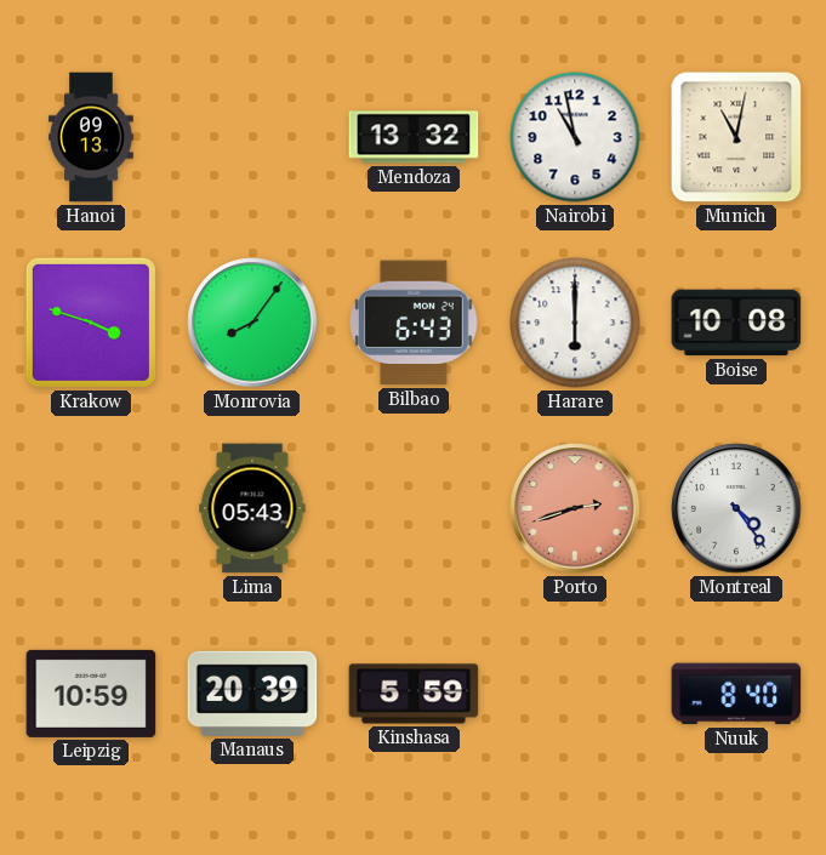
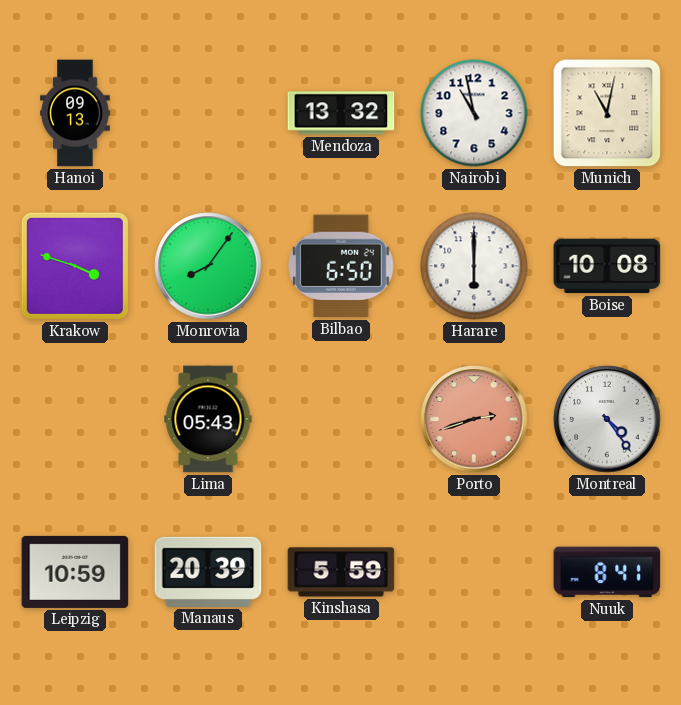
Bilbao: 6:43 -> 6:50 (342, 266)
Nuuk: 8:40 -> 8:41 (607, 572)
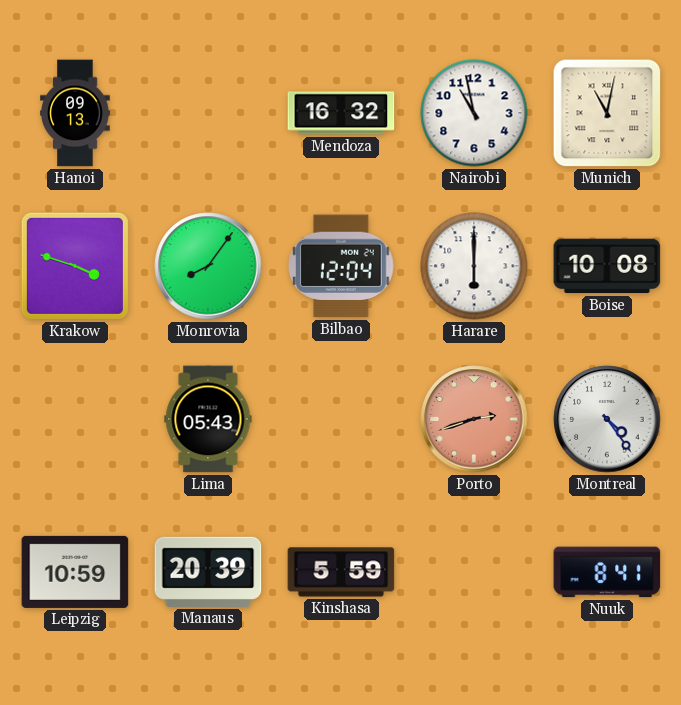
Mendoza: 13:32 -> 16:32 (341, 113)
Bilbao: 6:50 -> 12:04 (342, 266)
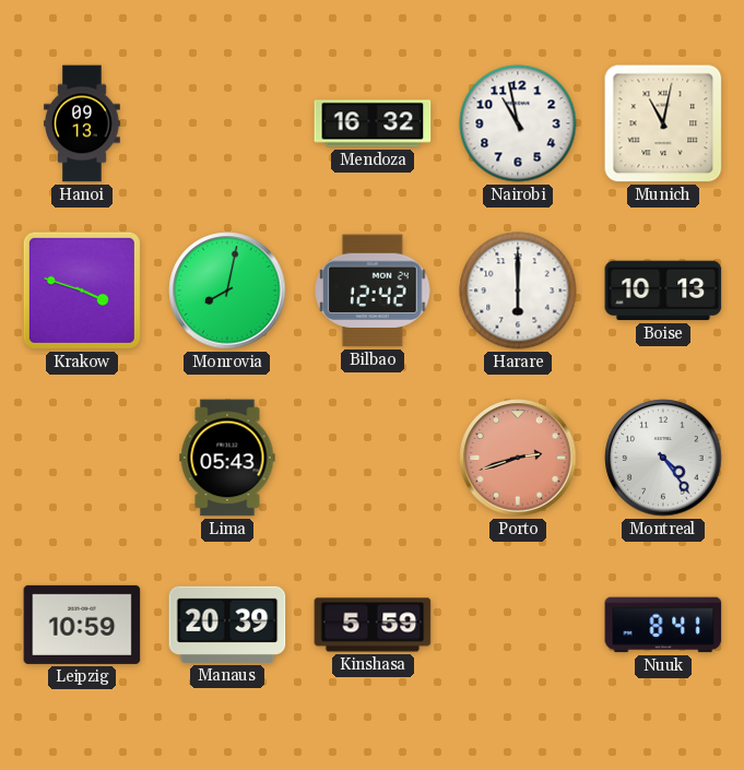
Monrovia: 8:06 -> 8:02 (227, 291)
Bilbao: 12:04 -> 12:42 (374, 291)
Boise: 10:08 -> 10:13 (663, 291)
